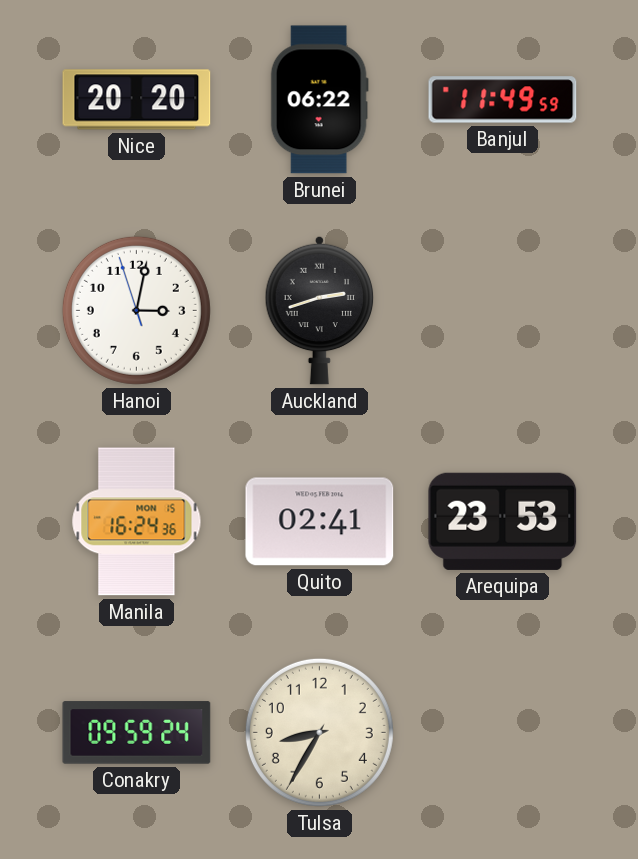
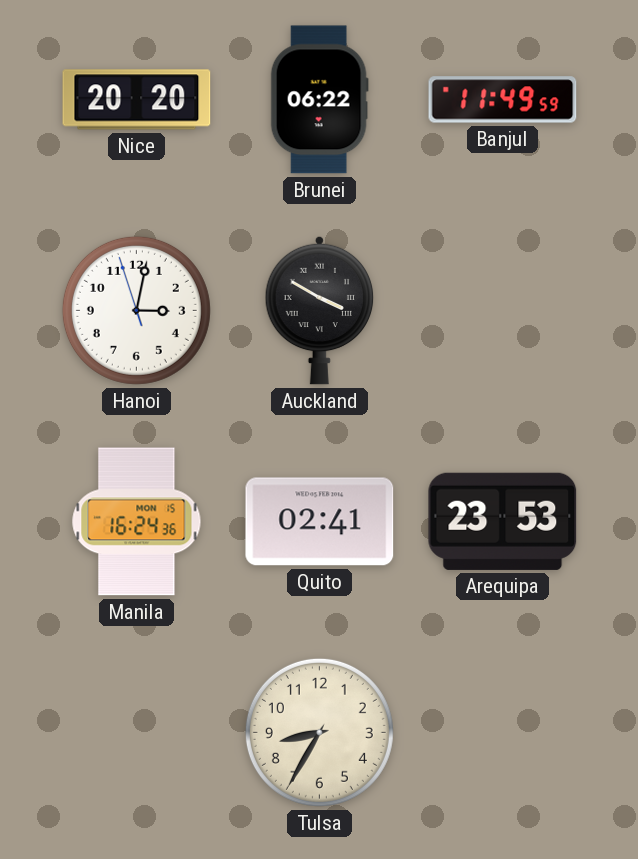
Auckland: 2:42 -> 3:50 (320, 310)
Conakry: 09:59 -> none (137, 733)
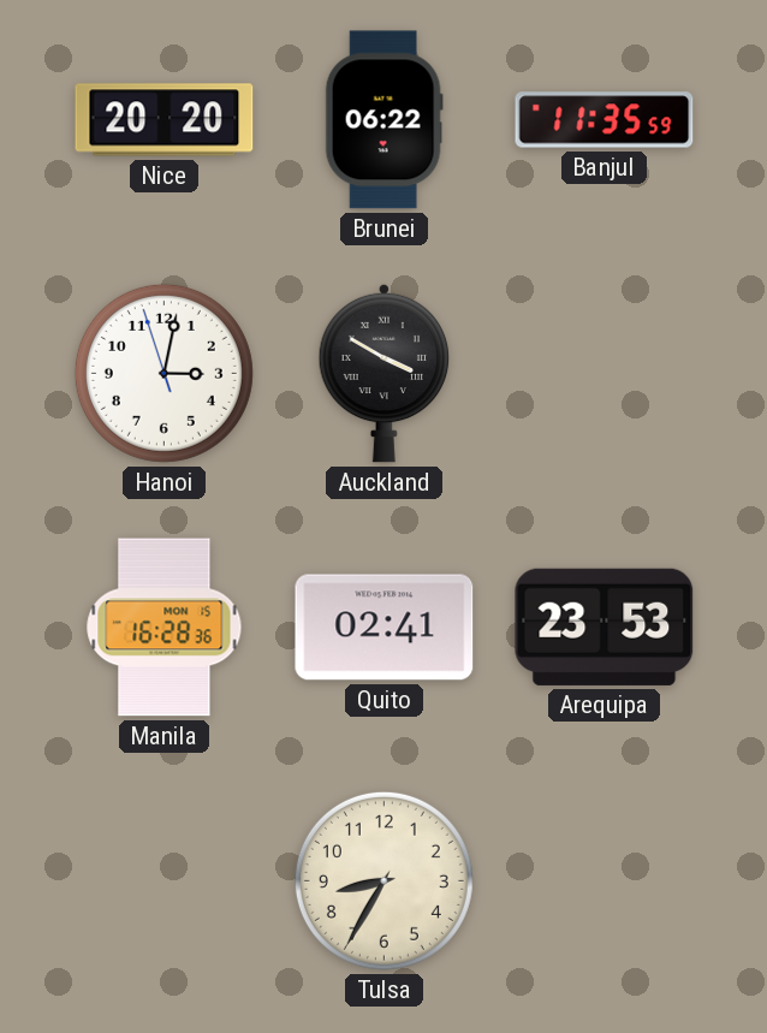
Banjul: 11:49 -> 11:35 (605, 120)
Manila: 16:24 -> 16:28 (165, 628)
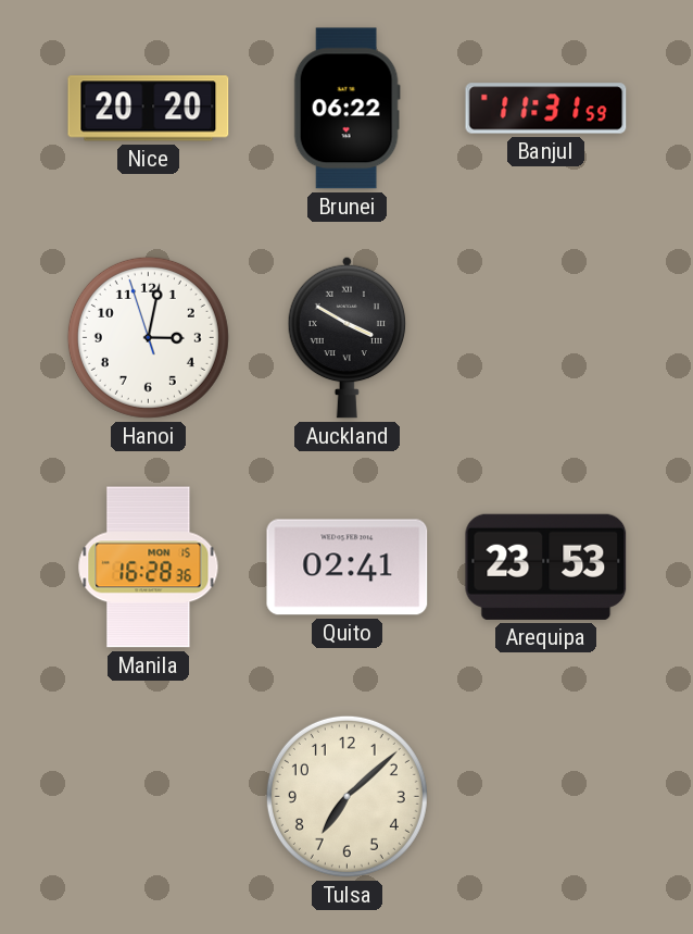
Banjul: 11:35 -> 11:31 (546, 109)
Tulsa: 8:35 -> 7:08 (346, 796)
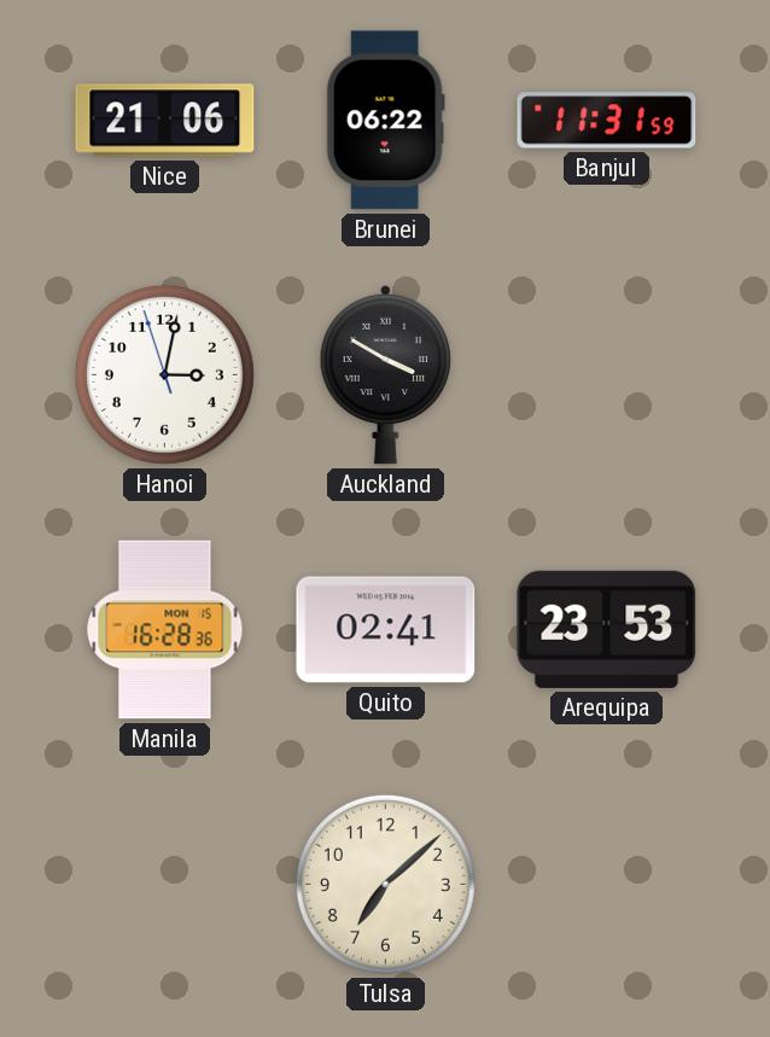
Nice: 20:20 -> 21:06 (165, 121)
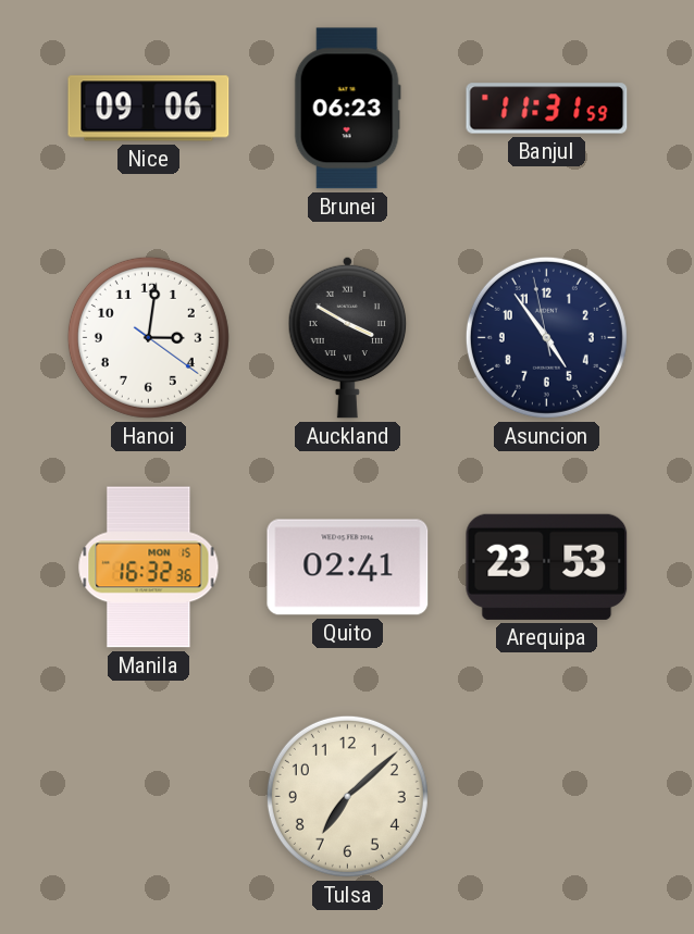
Nice: 21:06 -> 09:06 (149, 109)
Brunei: 06:22 -> 06:23 (347, 109)
Hanoi: 3:01:57 -> 3:01:21 (148, 337)
Asuncion: none -> 4:53 (546, 337)
Manila: 16:28 -> 16:32 (149, 568)
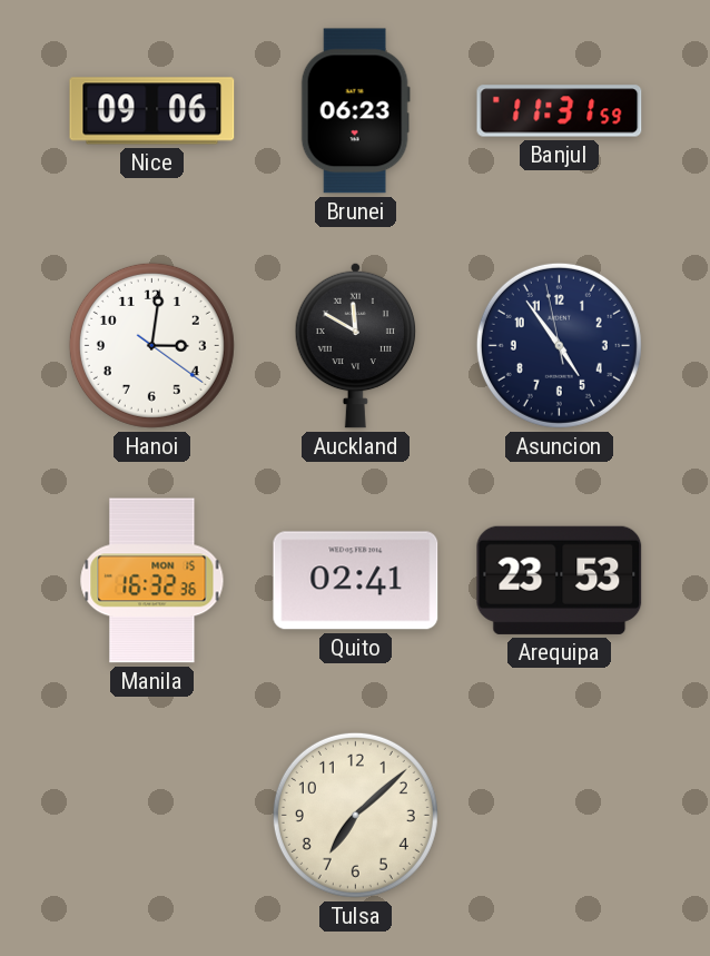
Auckland: 3:50 -> 11:50 (356, 345)
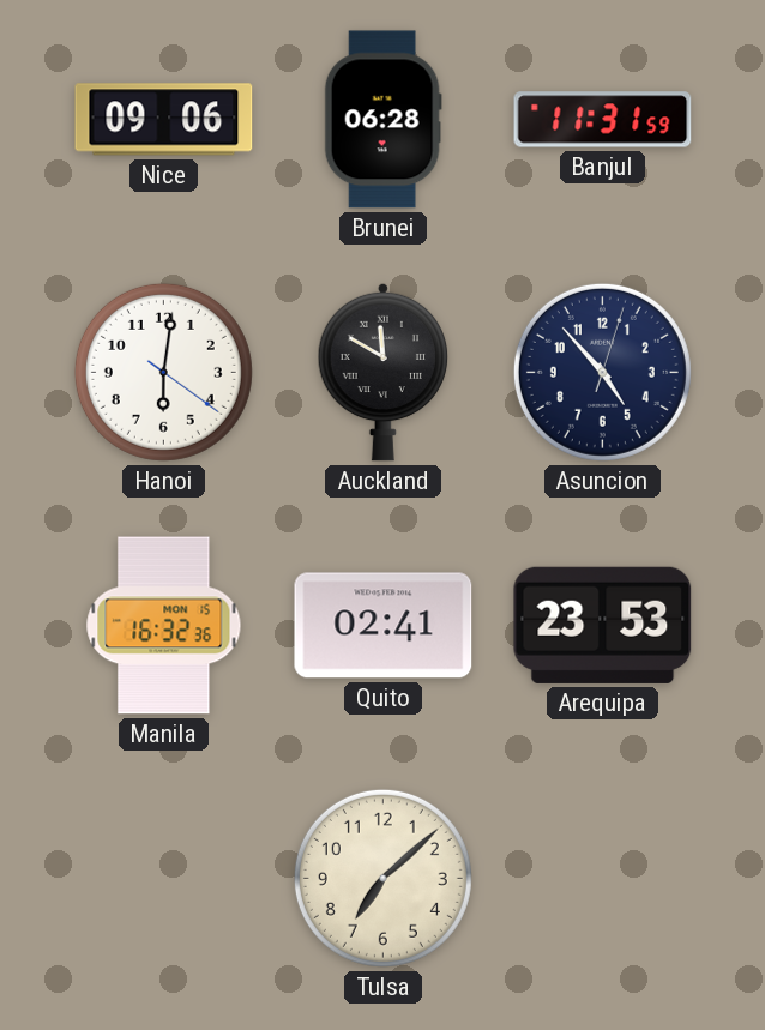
Brunei: 06:23 -> 06:28 (382, 120)
Hanoi: 3:01 -> 6:01 (163, 372)
Asuncion: 4:53:58 -> 4:53:03 (602, 372)
